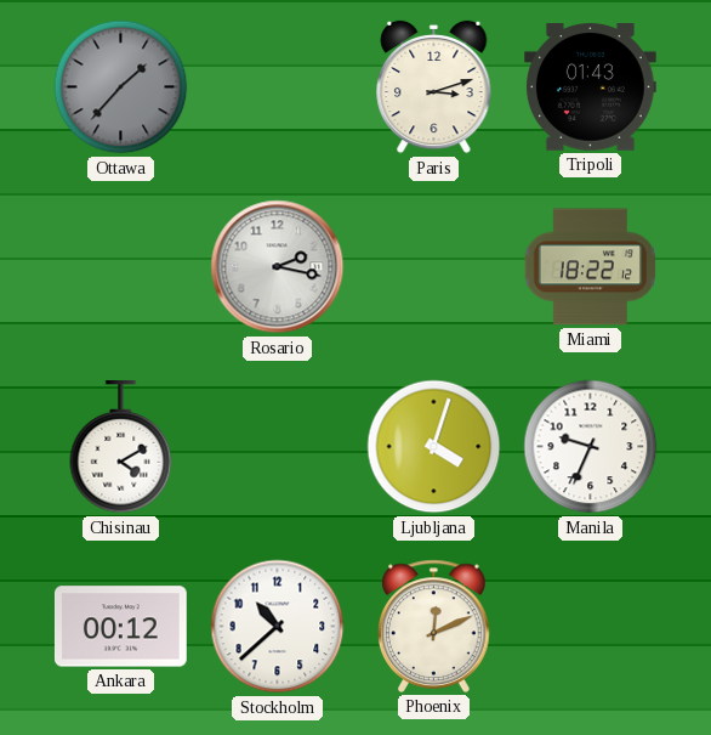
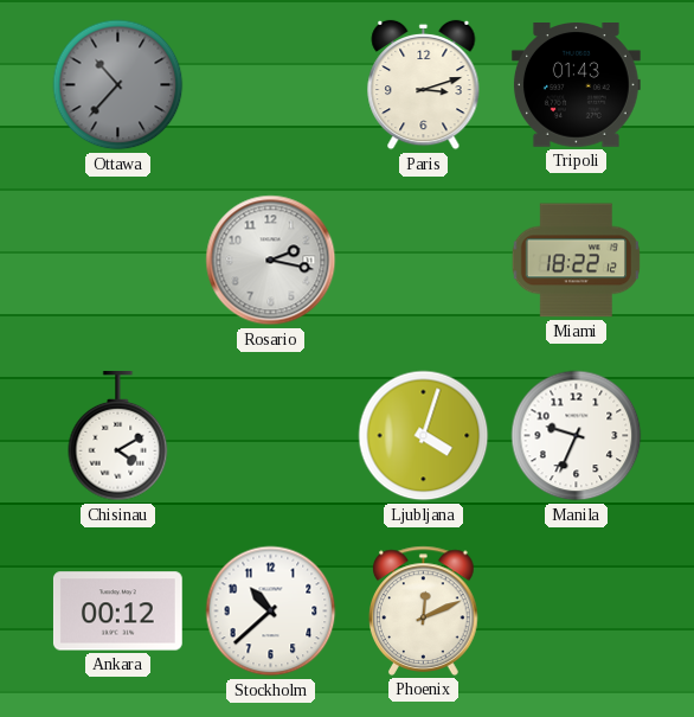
Ottawa: 1:37 -> 10:37 (118, 85)
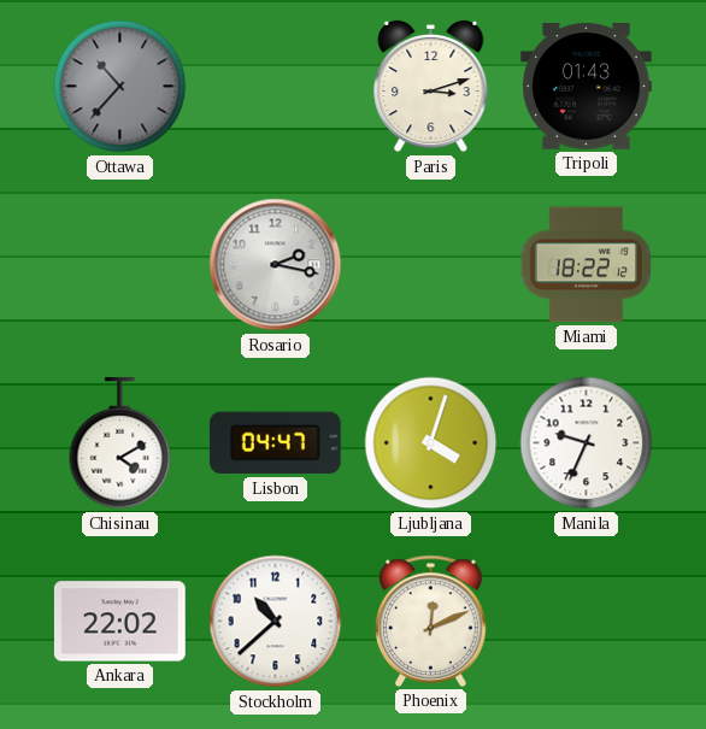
Lisbon: none -> 04:47 (275, 443)
Ankara: 00:12 -> 22:02 (120, 622)
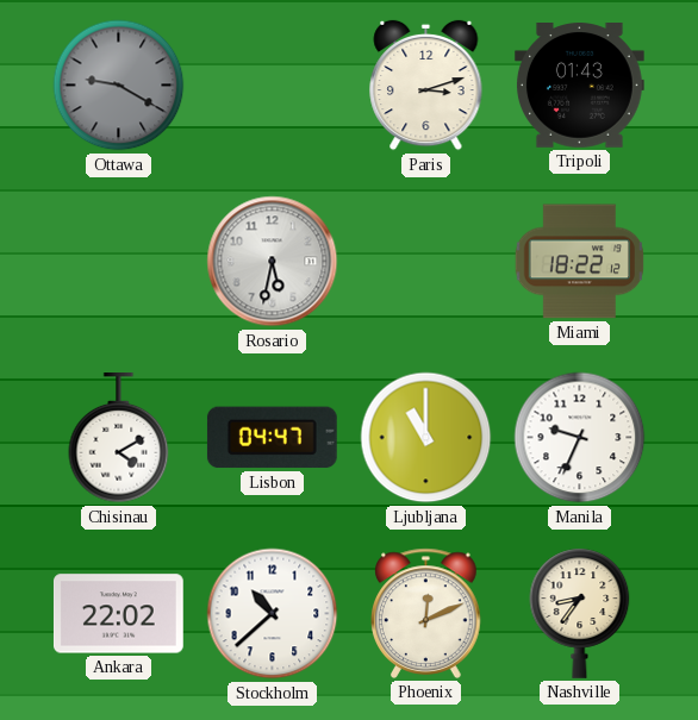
Ottawa: 10:37 -> 9:20 (119, 86)
Rosario: 2:17 -> 5:32 (273, 262)
Ljubljana: 4:03 -> 11:00 (426, 438)
Nashville: none -> 8:36 (580, 613)
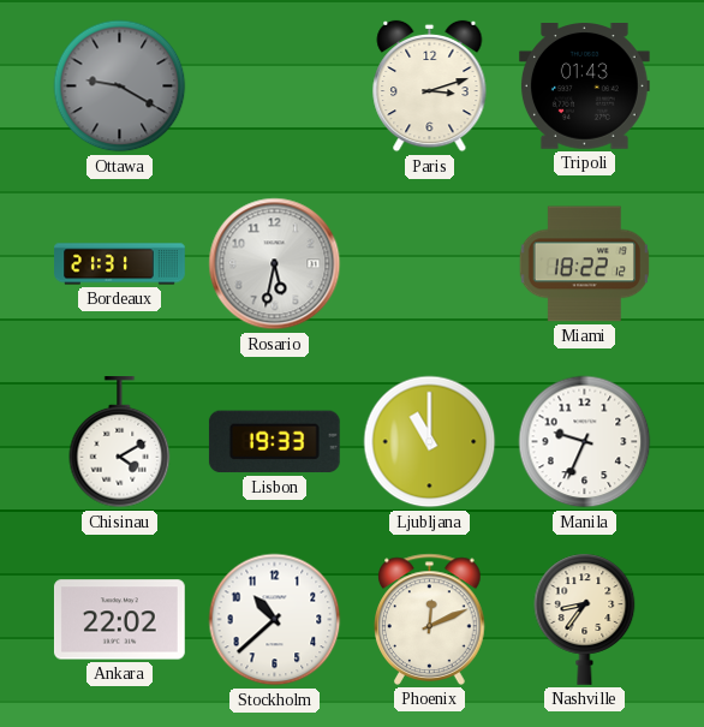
Bordeaux: none -> 21:31 (120, 264)
Lisbon: 04:47 -> 19:33 (274, 442)
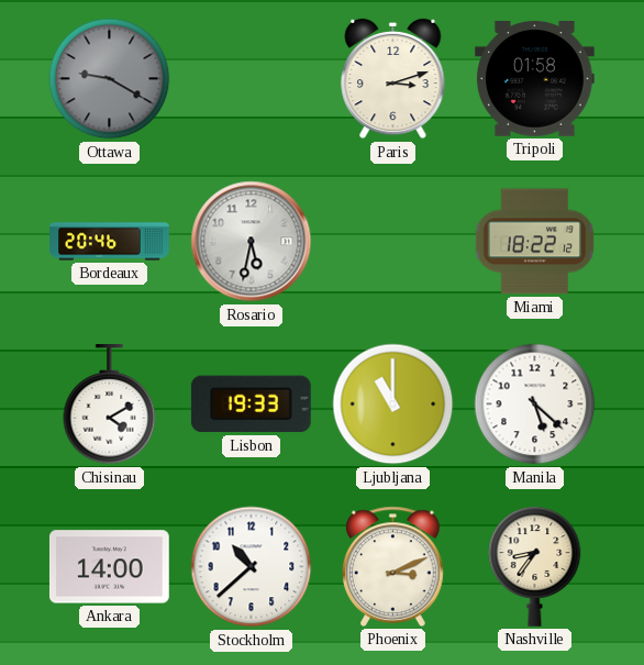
Tripoli: 01:43 -> 01:58 (535, 79)
Bordeaux: 21:31 -> 20:46 (110, 242)
Manila: 9:34 -> 5:22 (535, 404)
Ankara: 22:02 -> 14:00 (110, 567)
Phoenix: 12:11 -> 3:11 (393, 566)
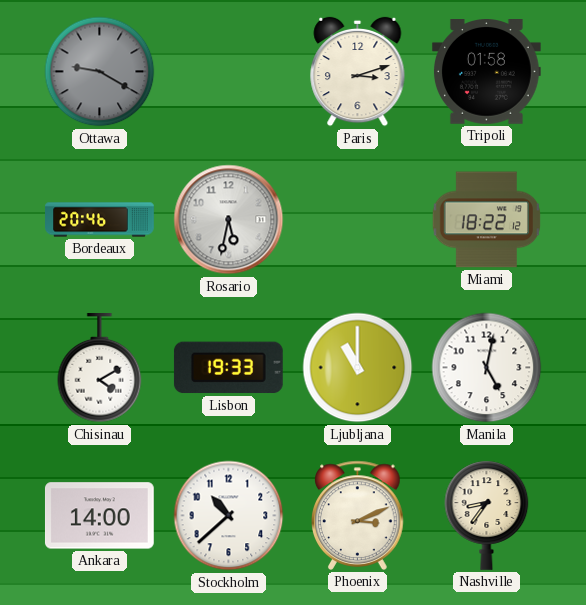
Manila: 5:22 -> 5:02 (487, 368)
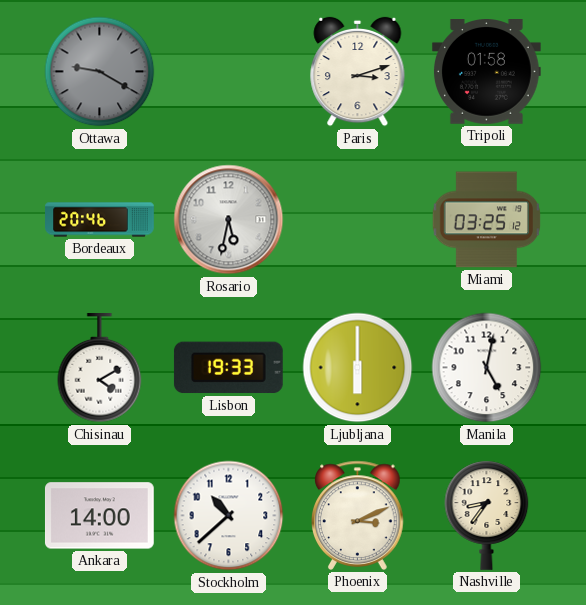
Miami: 18:22 -> 03:25 (486, 220)
Ljubljana: 11:00 -> 6:00 (358, 368)
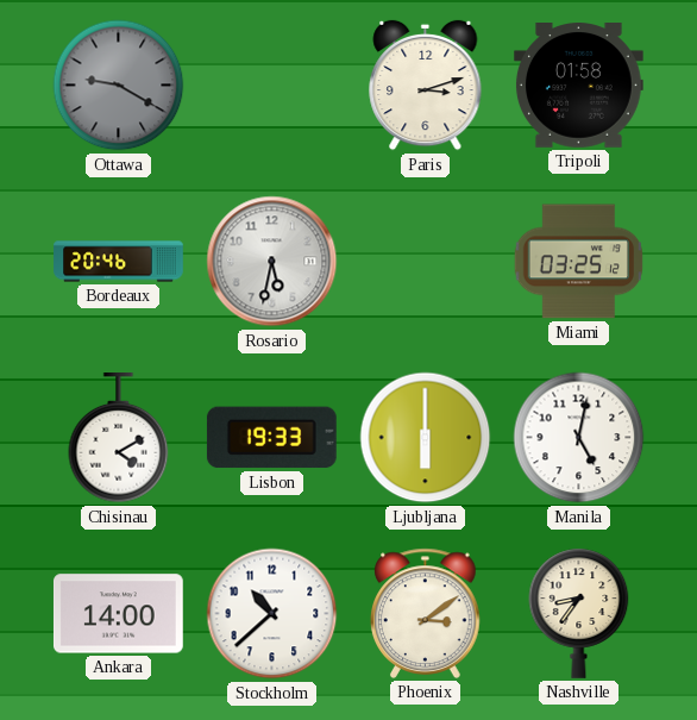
Phoenix: 3:11 -> 3:09 (426, 613)
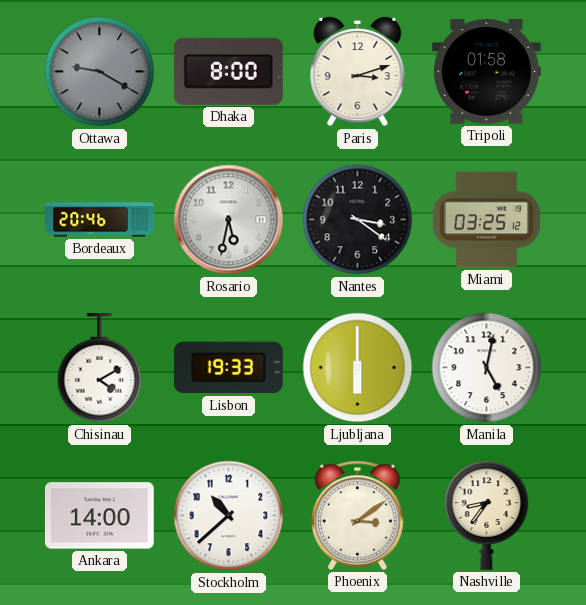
Dhaka: none -> 8:00 (228, 71)
Nantes: none -> 3:21 (358, 220)
